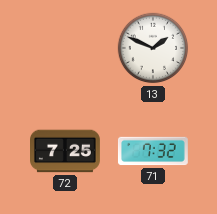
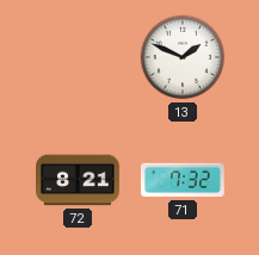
72: 7:25 -> 8:21 (79, 180)
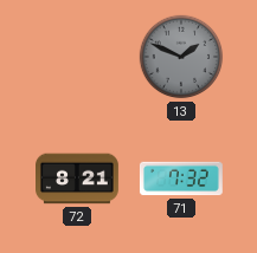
13 dial: white -> grey (181, 57)
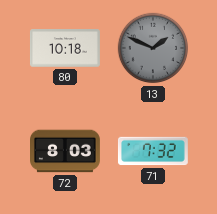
80: none -> 10:18 (65, 48)
72: 8:21 -> 8:03 (66, 151)
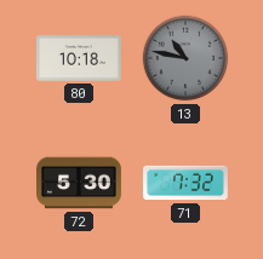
13: 1:49 -> 10:47 (185, 58)
72: 8:03 -> 5:30 (80, 183)
